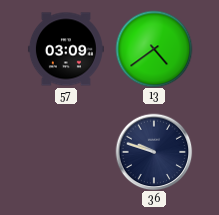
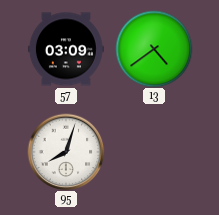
95: none -> 8:03 (66, 152)
36: 9:48 -> none (154, 152)
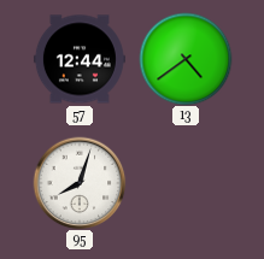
57: 03:09 -> 12:44 (80, 59)
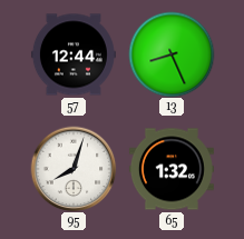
13: 4:39 -> 8:26 (172, 54)
65: none -> 1:32 (172, 169)
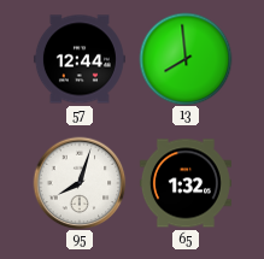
13: 8:26 -> 7:59 (186, 59)
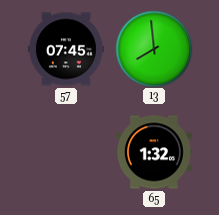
57: 12:44 -> 07:45 (66, 49)
95: 8:03 -> none (80, 183)
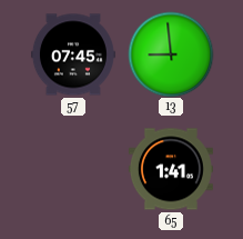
13: 7:59 -> 8:59 (171, 54)
65: 1:32 -> 1:41 (171, 169)
